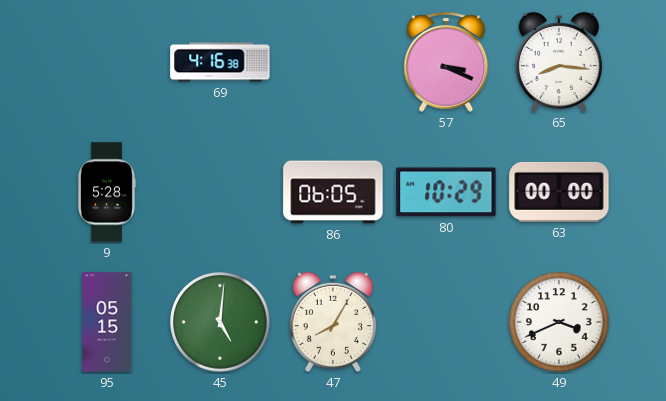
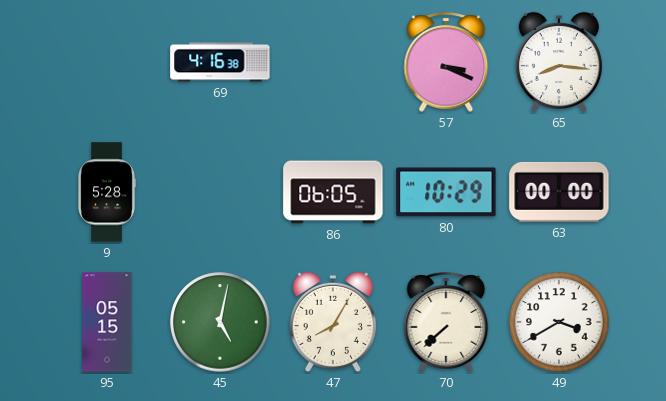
45: 5:01 -> 5:02 (220, 322)
70: none -> 7:38 (446, 322)
49: 3:41 -> 3:40 (559, 322)
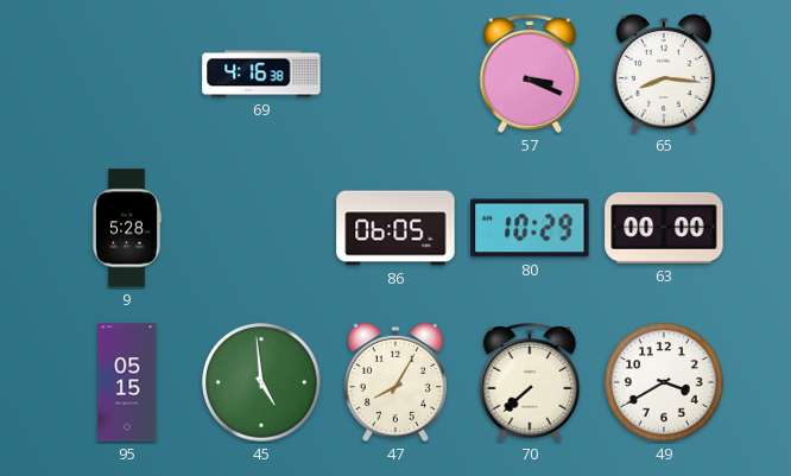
45: 5:02 -> 4:59 (261, 382)
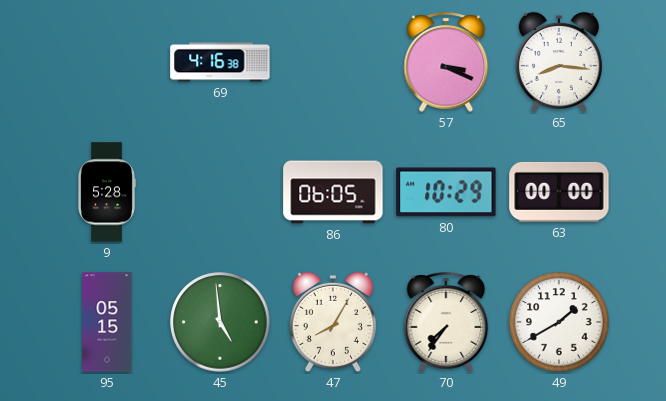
70: 7:38 -> 7:36 (446, 322)
49: 3:40 -> 1:40 (559, 322)
